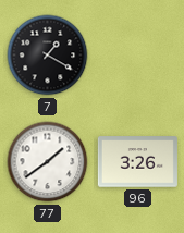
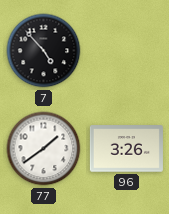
7: 1:20 -> 4:53 (44, 51)
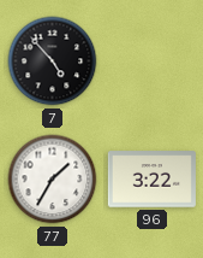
77: 1:39 -> 1:35 (53, 180)
96: 3:26 -> 3:22 (151, 180)
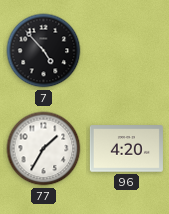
96: 3:22 -> 4:20 (126, 149)
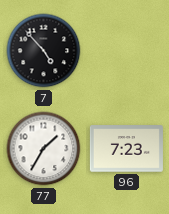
96: 4:20 -> 7:23 (126, 149)
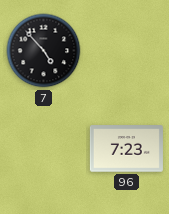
77: 1:35 -> none (44, 149)
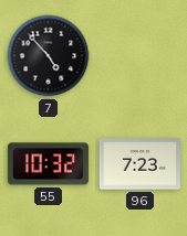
55: none -> 10:32 (48, 164)
